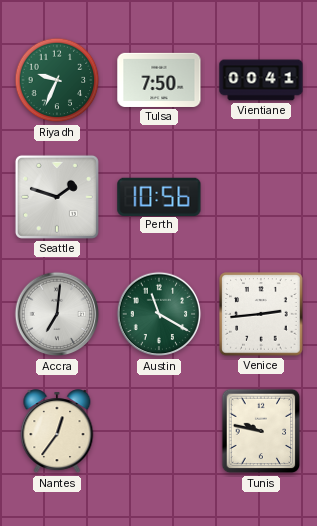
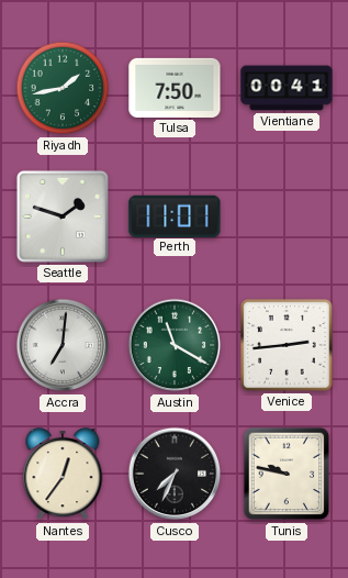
Riyadh: 9:34 -> 1:43 (63, 88)
Perth: 10:56 -> 11:01 (175, 215)
Cusco: none -> 7:34 (175, 474)
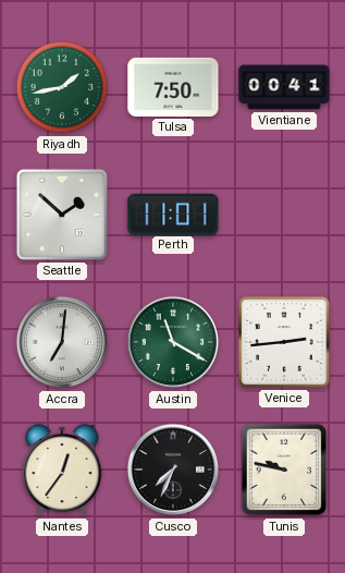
Seattle: 1:48 -> 1:52 (62, 215)
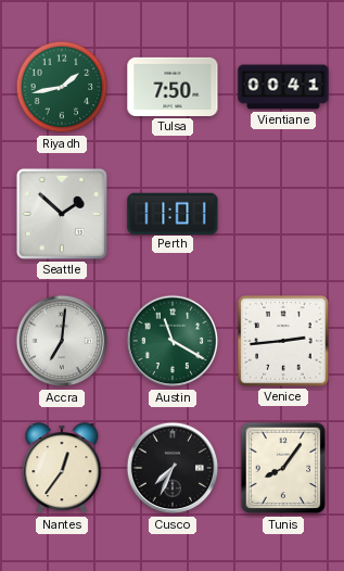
Tunis: 9:47 -> 8:06 (283, 468)
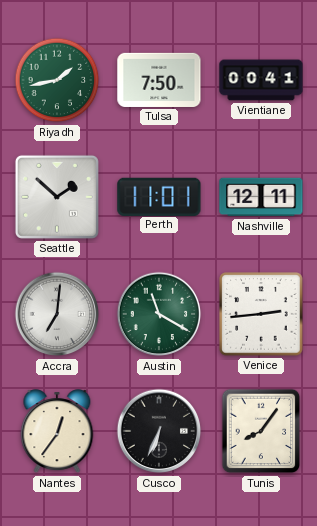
Nashville: none -> 12:11 (261, 197)
Cusco: 7:34 -> 6:34 (159, 431)
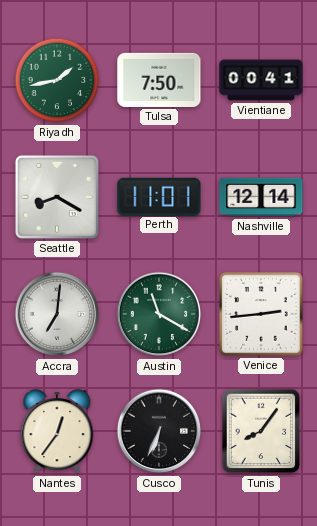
Seattle: 1:52 -> 8:20 (57, 197)
Nashville: 12:11 -> 12:14 (261, 197)
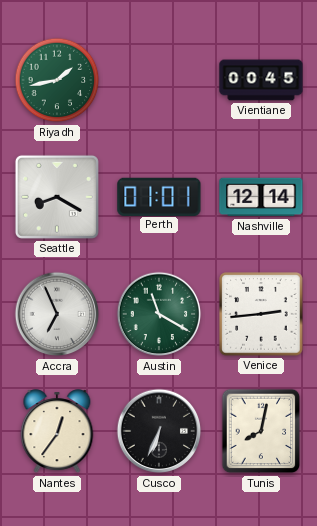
Tulsa: 7:50 -> none (159, 80)
Vientiane: 00:41 -> 00:45 (261, 80)
Perth: 11:01 -> 01:01 (159, 196)
Accra: 7:01 -> 6:56 (57, 314)
Tunis: 8:06 -> 8:02 (261, 431)
